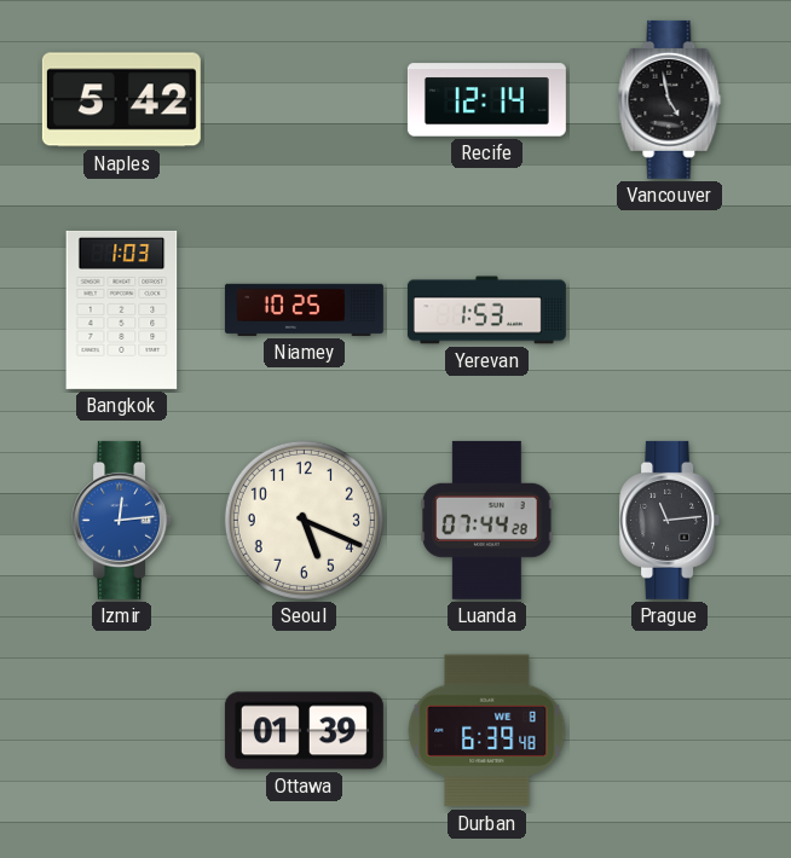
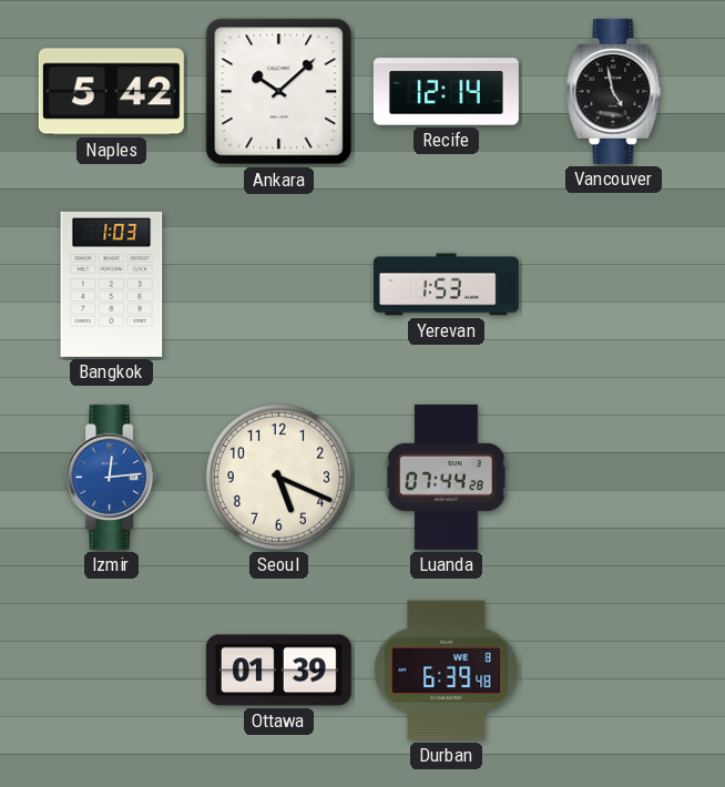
Ankara: none -> 10:08 (279, 92)
Niamey: 10:25 -> none (304, 309)
Prague: 11:14 -> none (670, 520)
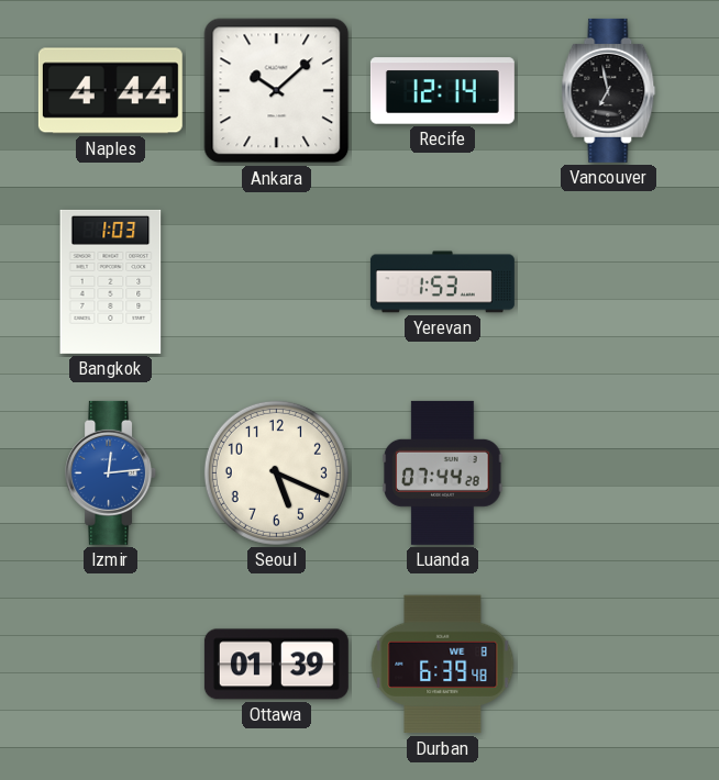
Naples: 5:42 -> 4:44 (110, 91)
Vancouver: 4:58 -> 6:58 (609, 90)
